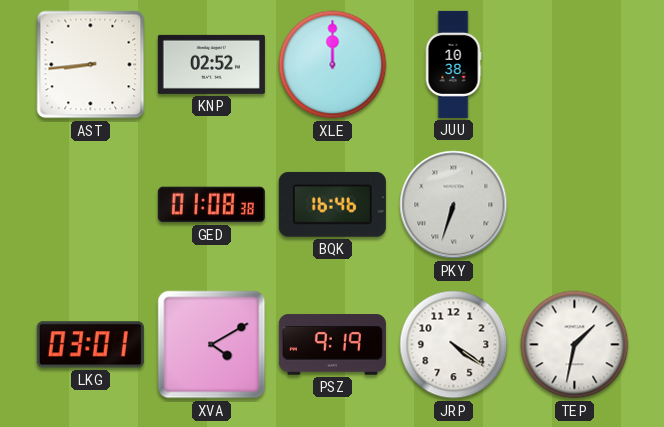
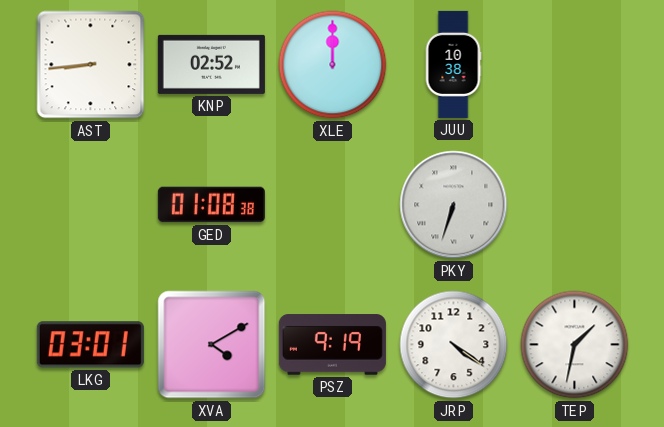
BQK: 16:46 -> none (332, 204)
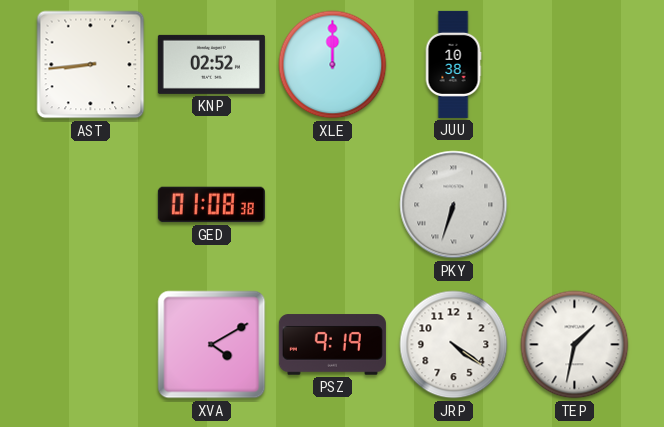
LKG: 03:01 -> none (90, 345)
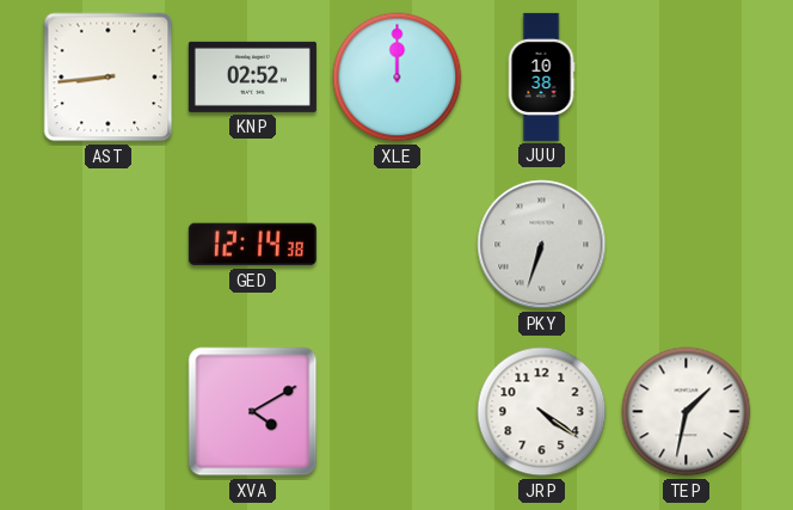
GED: 01:08 -> 12:14 (252, 245)
PSZ: 9:19 -> none (332, 345)
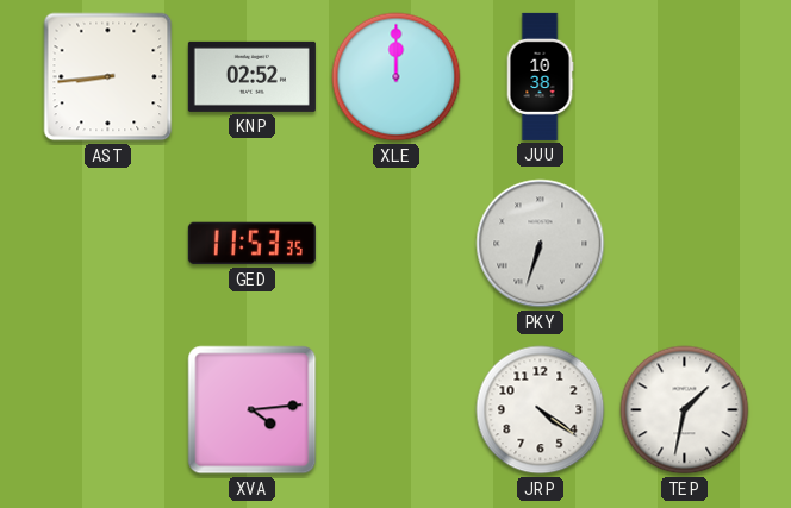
GED: 12:14 -> 11:53 (251, 244)
XVA: 4:10 -> 4:14 (253, 410)
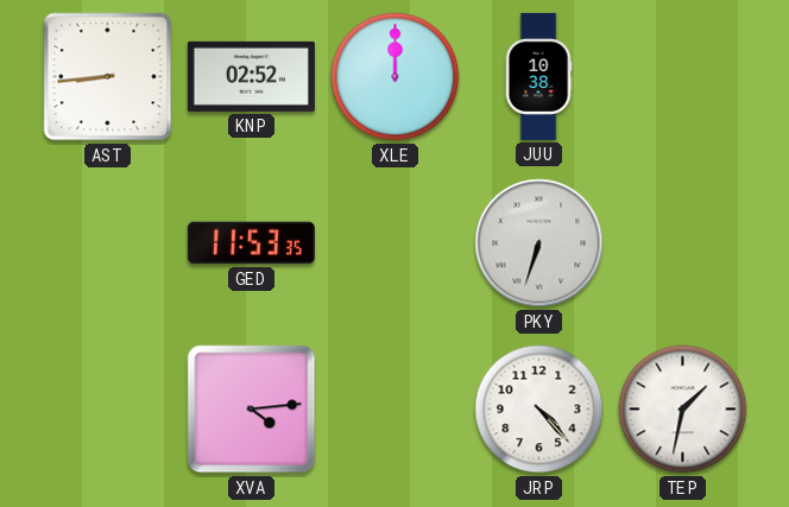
JRP: 4:21 -> 4:23 (539, 410)
